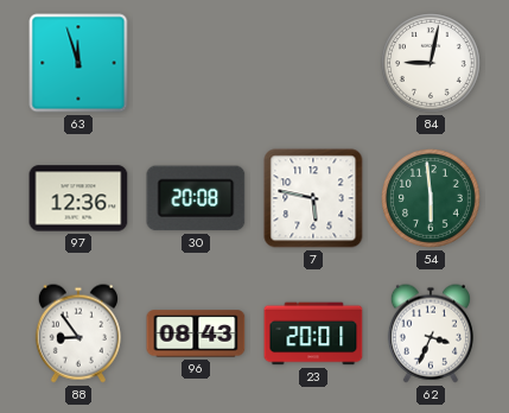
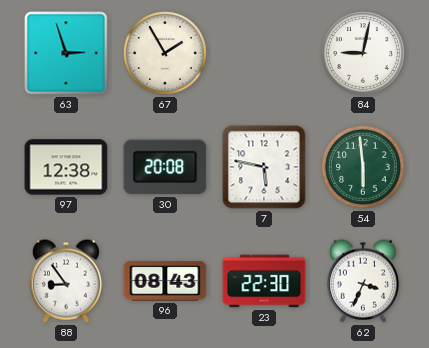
63: 11:57 -> 2:57 (66, 53)
67: none -> 1:55 (165, 53)
97: 12:36 -> 12:38 (66, 167)
23: 20:01 -> 22:30 (264, 281)
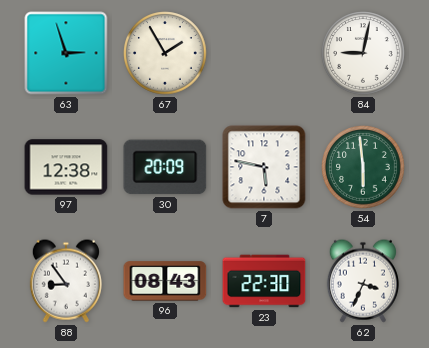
30: 20:08 -> 20:09 (165, 167)
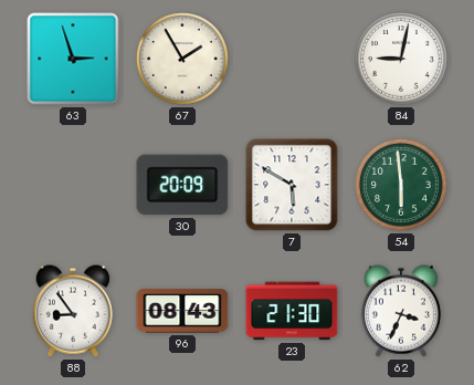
97: 12:38 -> none (66, 167)
7: 5:47 -> 5:50 (292, 185)
23: 22:30 -> 21:30 (292, 311)
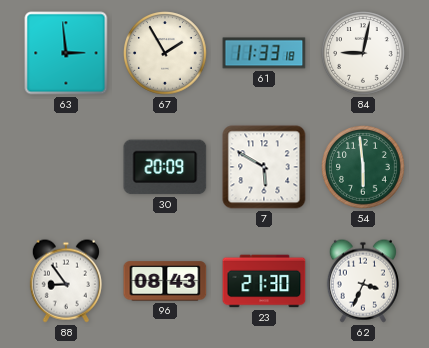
63: 2:57 -> 2:59 (66, 53)
61: none -> 11:33 (264, 53)
